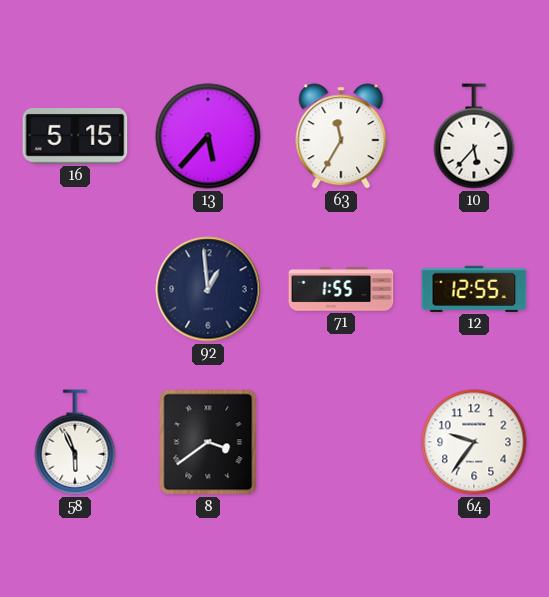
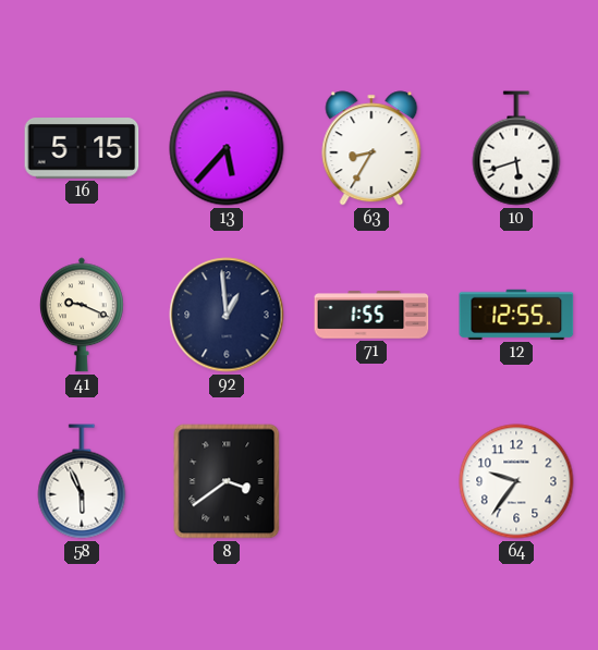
63: 11:35 -> 8:35 (371, 148)
10: 5:37 -> 5:42 (516, 148)
41: none -> 9:19 (82, 315)
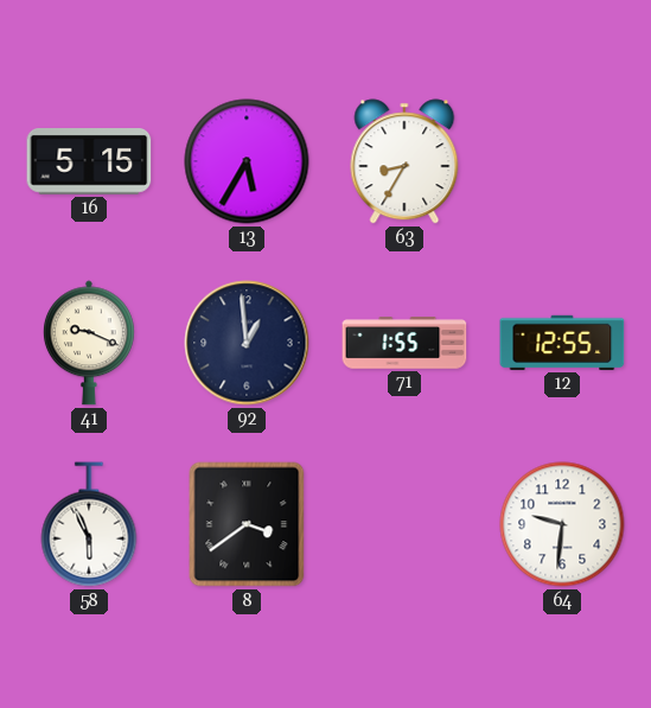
13: 5:37 -> 5:35 (247, 161)
10: 5:42 -> none (516, 148)
64: 9:36 -> 9:31 (562, 524)
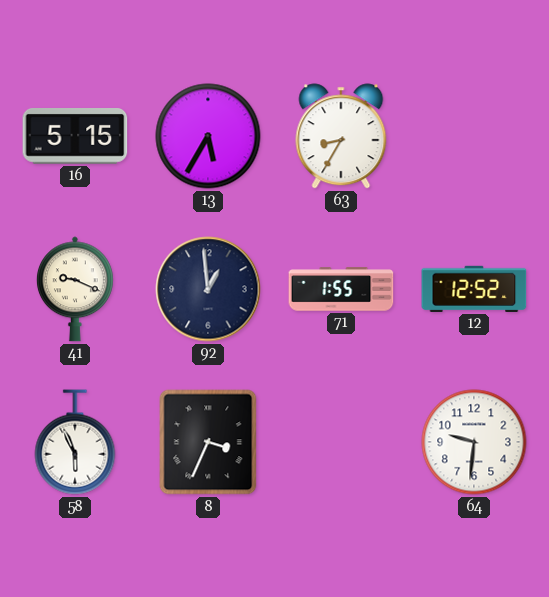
12: 12:55 -> 12:52 (474, 289)
8: 3:39 -> 3:34 (208, 442)
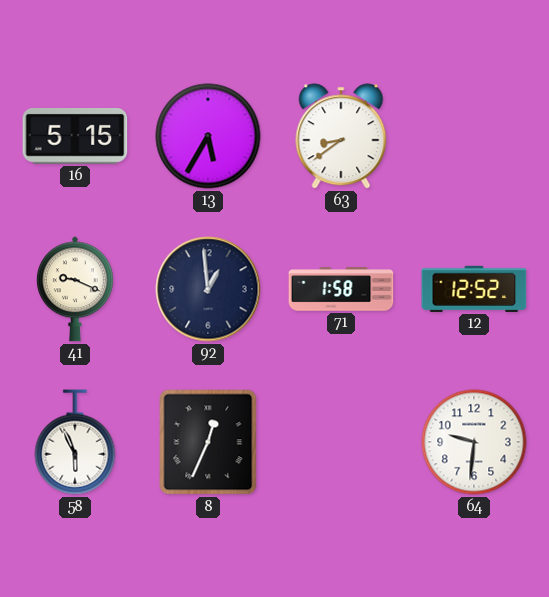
63: 8:35 -> 8:39 (341, 136)
71: 1:55 -> 1:58 (341, 289)
8: 3:34 -> 12:34 (208, 442)
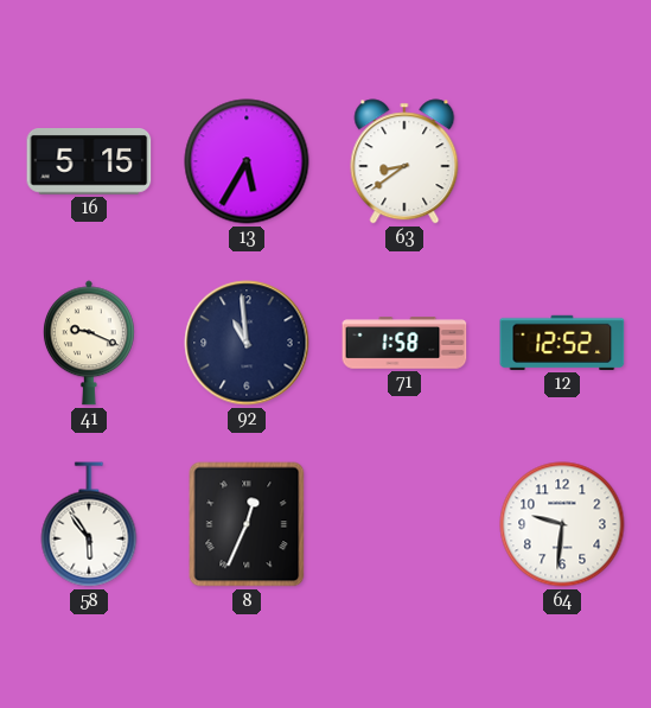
92: 12:59 -> 10:59 (247, 343)
58: 5:56 -> 5:54 (89, 524)
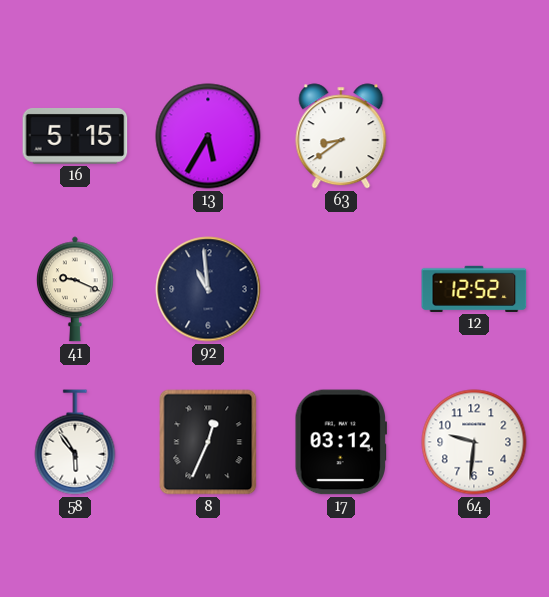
71: 1:58 -> none (404, 343)
17: none -> 03:12 (341, 442)
